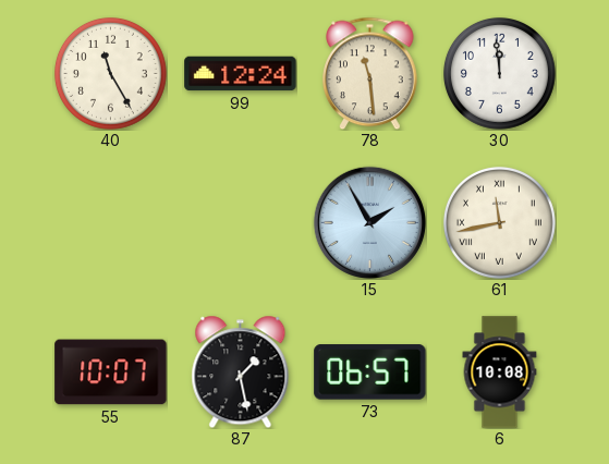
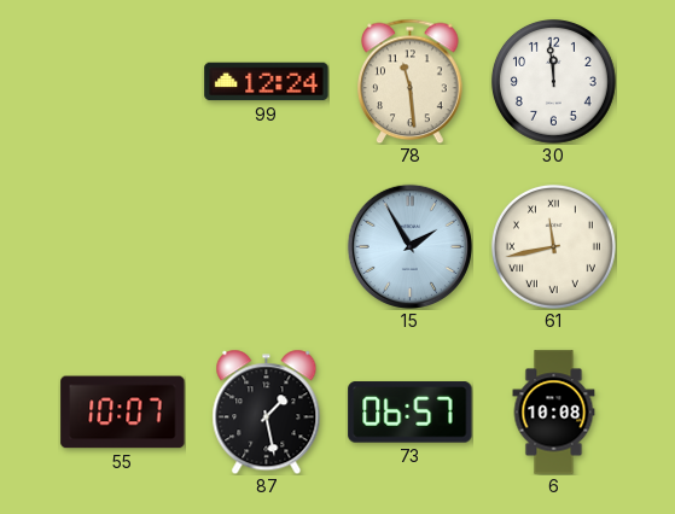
40: 11:25 -> none (110, 73)
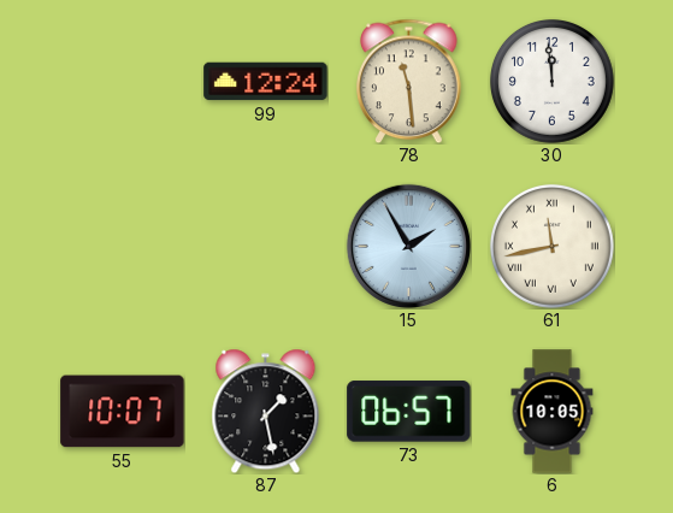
6: 10:08 -> 10:05 (553, 412)
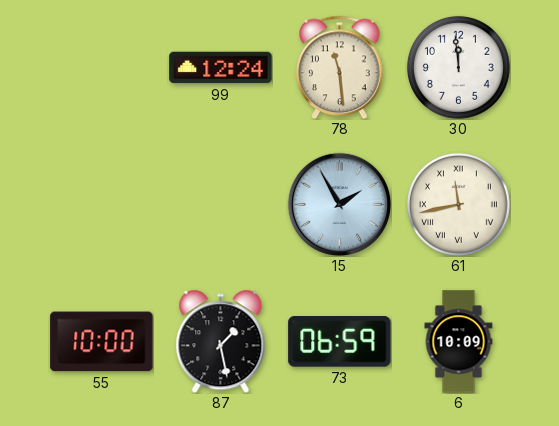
55: 10:07 -> 10:00 (102, 342)
73: 06:57 -> 06:59 (340, 342)
6: 10:05 -> 10:09 (459, 342)
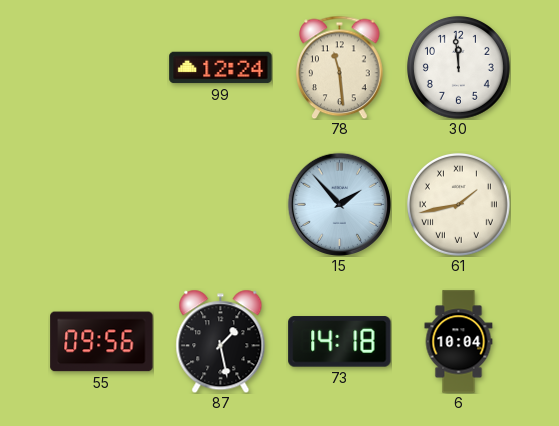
15: 1:55 -> 1:53 (339, 204)
61: 11:43 -> 1:43 (458, 204)
55: 10:00 -> 09:56 (102, 342)
73: 06:59 -> 14:18 (340, 342)
6: 10:09 -> 10:04 (459, 342)
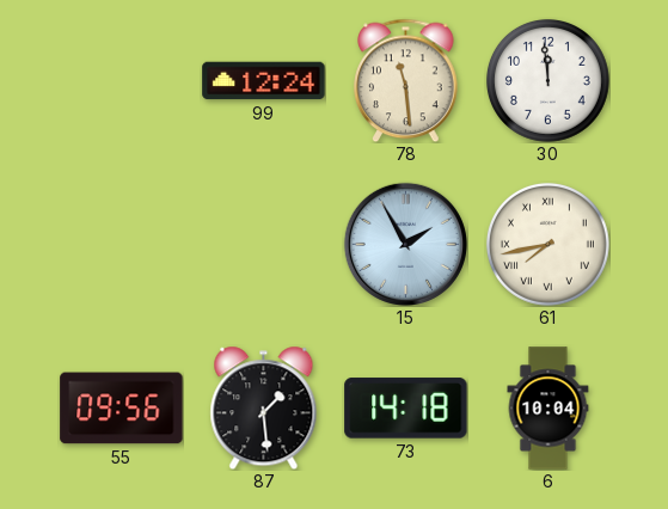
15: 1:53 -> 1:55 (405, 244)
61: 1:43 -> 7:43 (547, 244)
87: 1:28 -> 1:29 (264, 407)
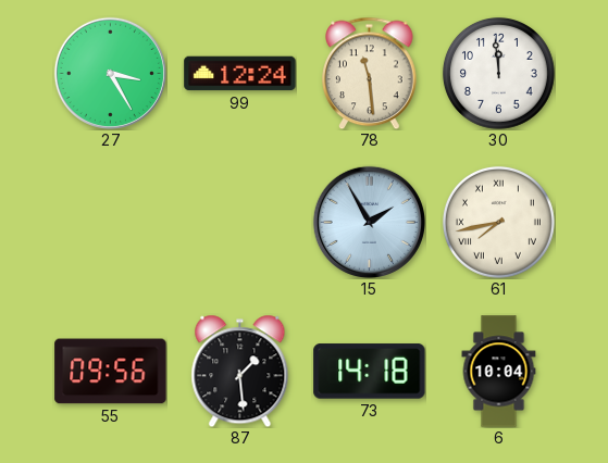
27: none -> 3:25 (110, 73)
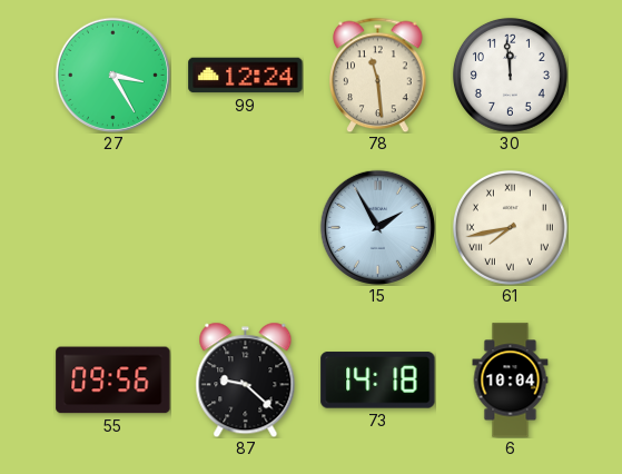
87: 1:29 -> 9:22 (246, 379)
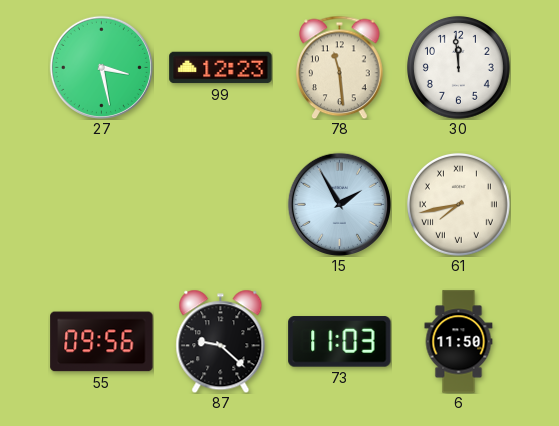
27: 3:25 -> 3:28 (101, 67)
99: 12:24 -> 12:23 (221, 68)
73: 14:18 -> 11:03 (340, 342)
6: 10:04 -> 11:50 (459, 342)
